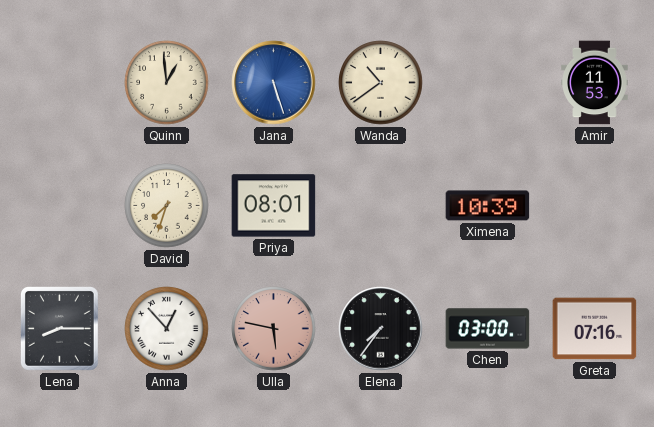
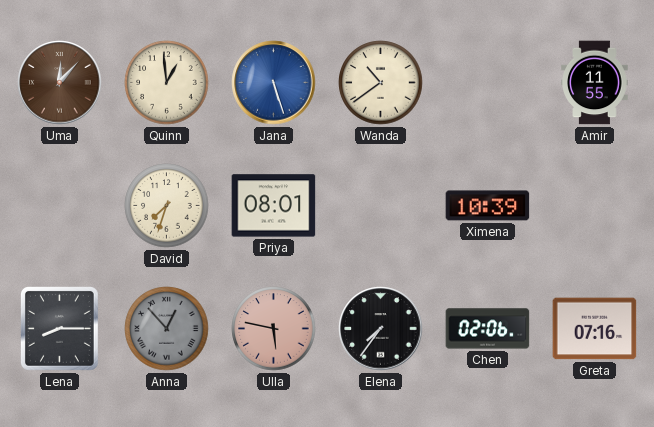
Uma: none -> 12:07 (60, 83)
Amir: 11:53 -> 11:55 (595, 83)
Anna dial: white -> grey (167, 329)
Chen: 03:00 -> 02:06 (488, 329)
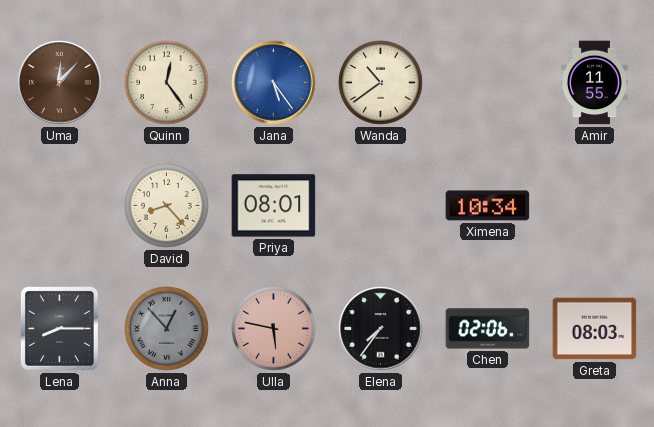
Quinn: 12:59 -> 12:24 (167, 83)
Jana: 5:27 -> 5:24 (274, 83)
David: 7:33 -> 8:23 (167, 206)
Ximena: 10:39 -> 10:34 (488, 206)
Greta: 07:16 -> 08:03 (595, 329)
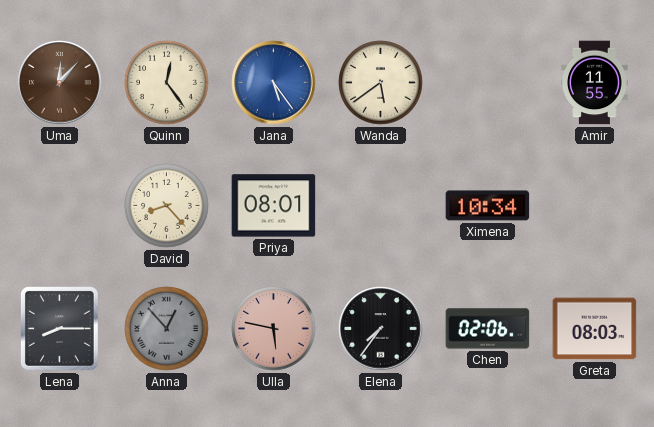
Wanda: 10:39 -> 5:39 (381, 83)
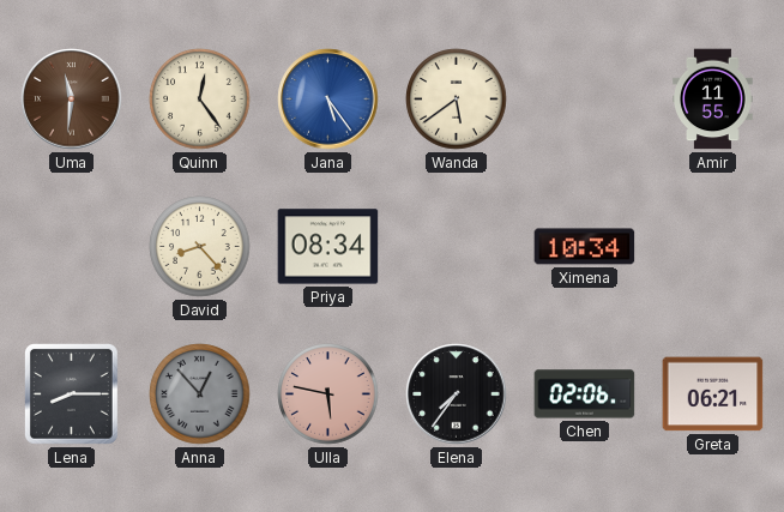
Uma: 12:07 -> 11:31 (72, 100)
Priya: 08:01 -> 08:34 (328, 247)
Greta: 08:03 -> 06:21 (713, 394)
